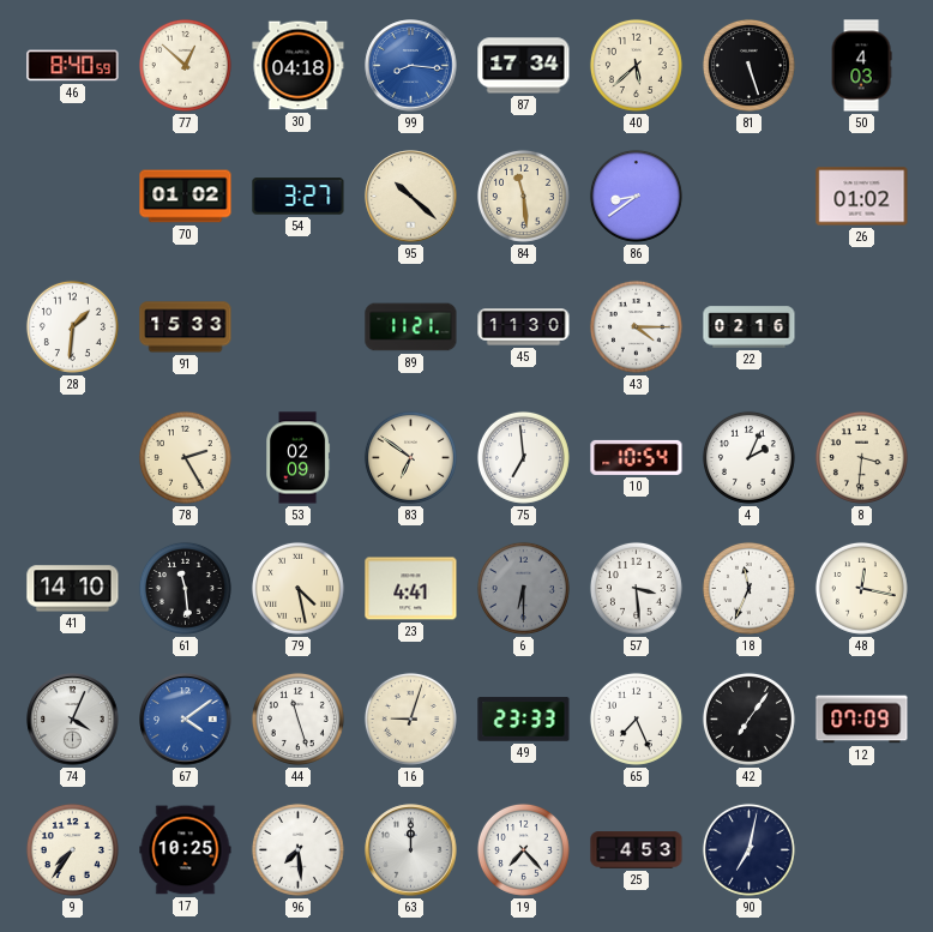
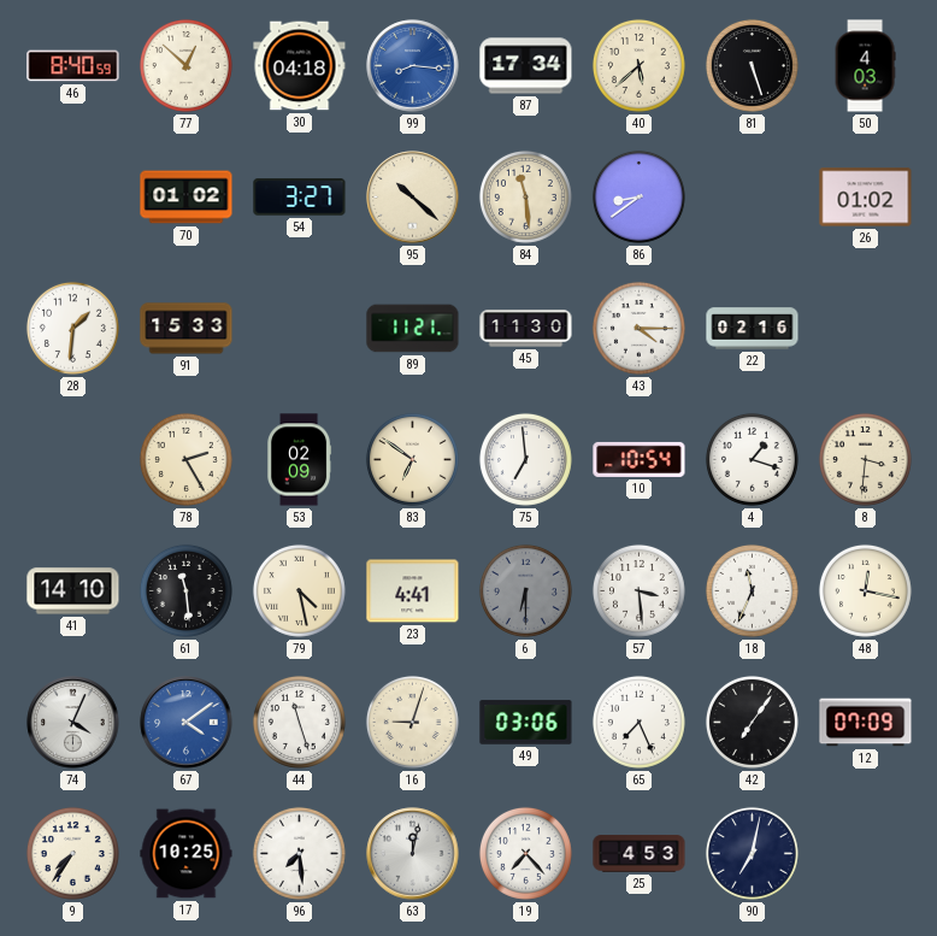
4: 2:04 -> 1:18 (752, 459)
49: 23:33 -> 03:06 (526, 723)
63: 12:00 -> 12:02 (413, 854)
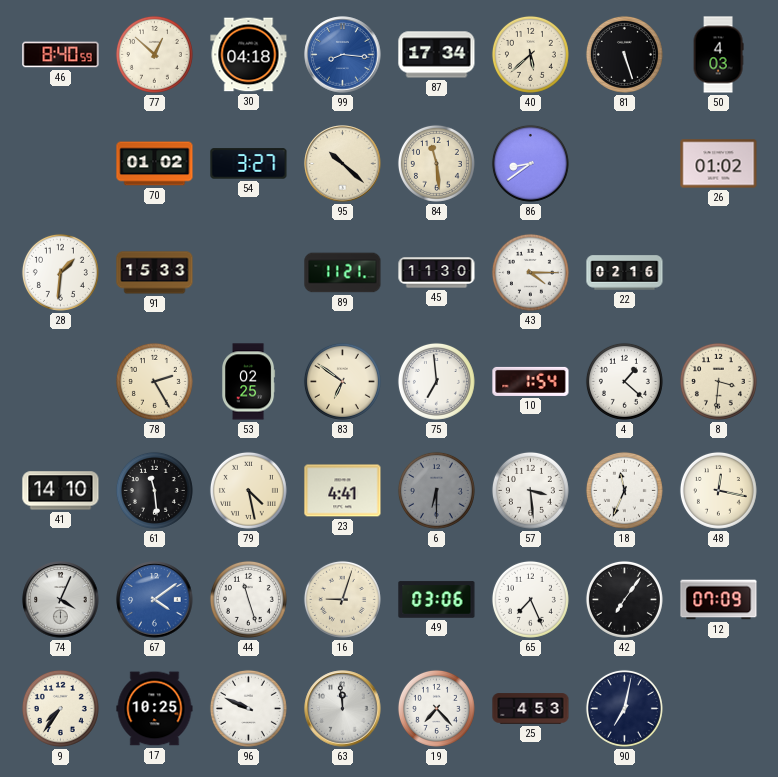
53: 02:09 -> 02:25 (248, 382)
10: 10:54 -> 1:54 (531, 381)
4: 1:18 -> 1:22 (624, 381)
96: 7:29 -> 9:49 (248, 708)
63: 12:02 -> 11:59 (343, 709)
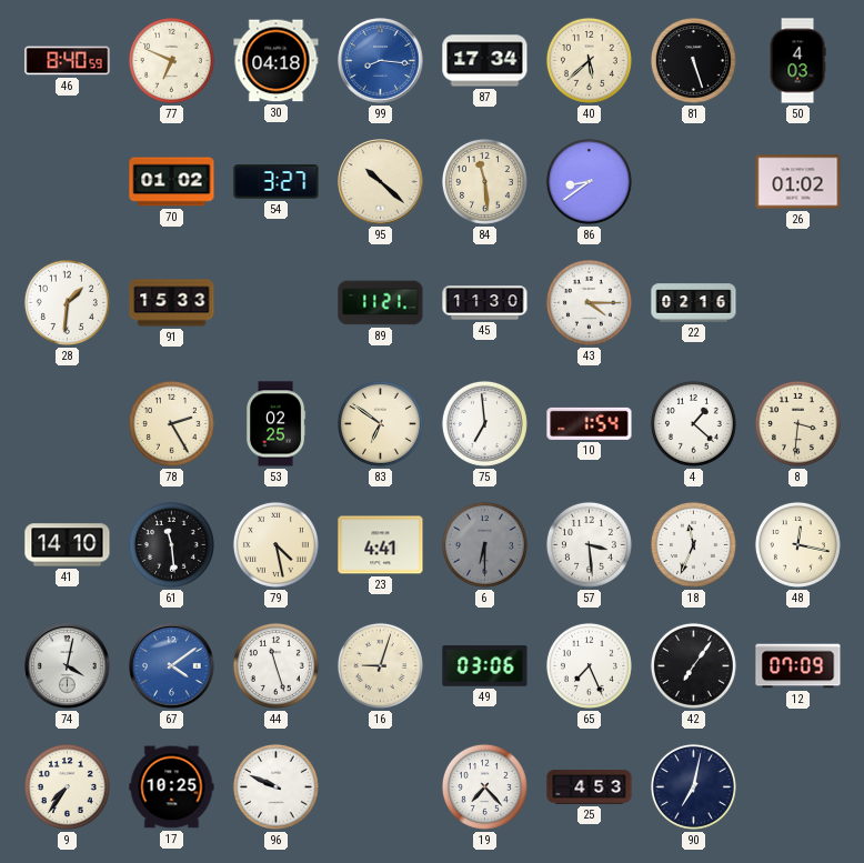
77: 12:52 -> 6:49 (171, 60)
74: 4:04 -> 4:02 (68, 666)
63: 11:59 -> none (343, 709)
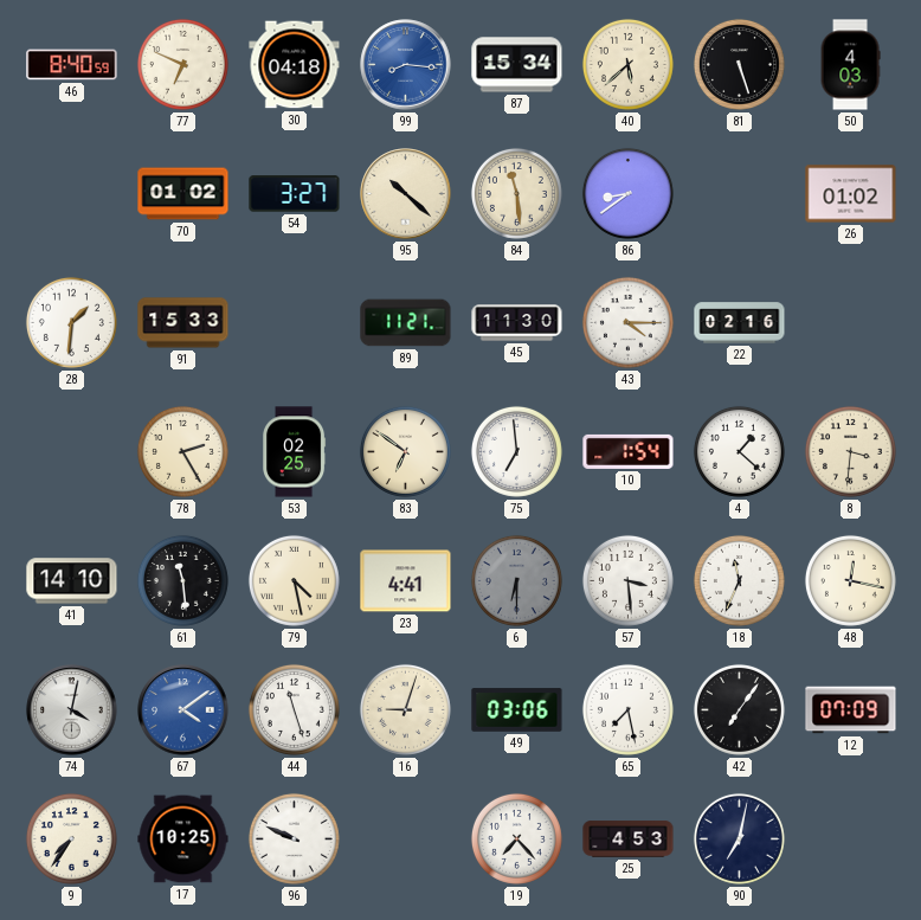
87: 17:34 -> 15:34 (517, 65)
65: 7:26 -> 7:28 (627, 709)
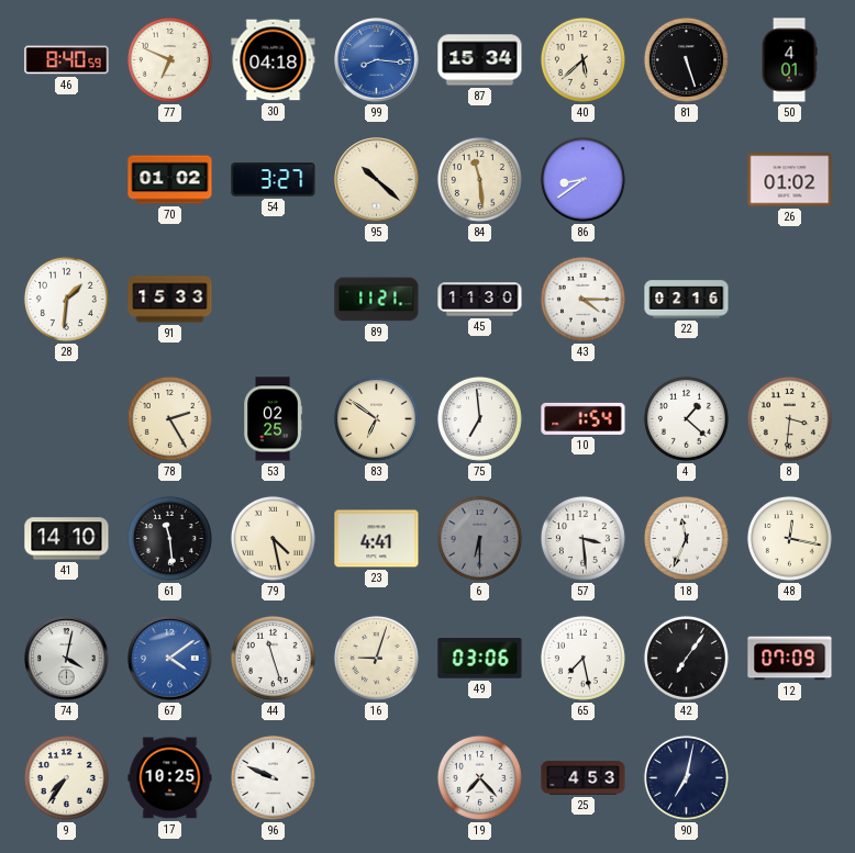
50: 4:03 -> 4:01 (789, 60)
